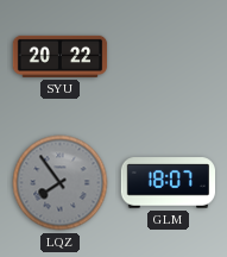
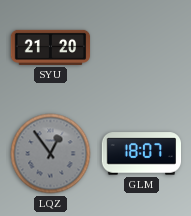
SYU: 20:22 -> 21:20 (51, 47)
LQZ: 7:54 -> 12:54 (51, 154)
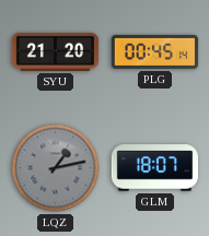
PLG: none -> 00:45 (154, 51)
LQZ: 12:54 -> 1:13 (56, 168)
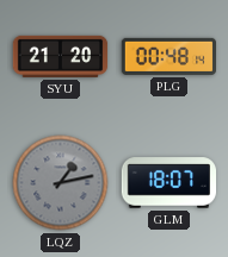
PLG: 00:45 -> 00:48 (168, 56)
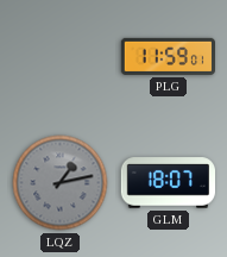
SYU: 21:20 -> none (61, 56)
PLG: 00:48 -> 11:59 (168, 56)
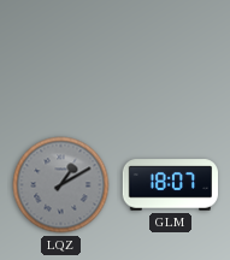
PLG: 11:59 -> none (168, 56)
LQZ: 1:13 -> 1:10 (61, 185)
